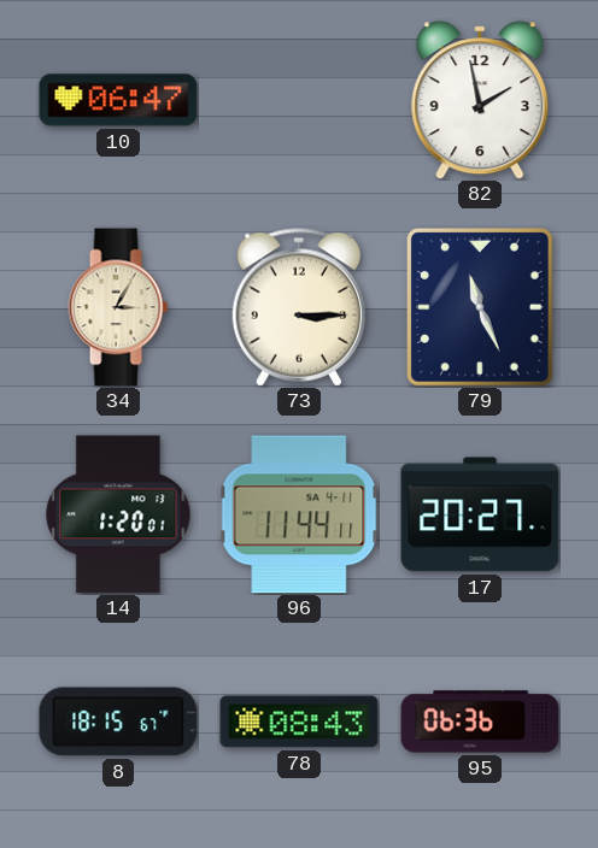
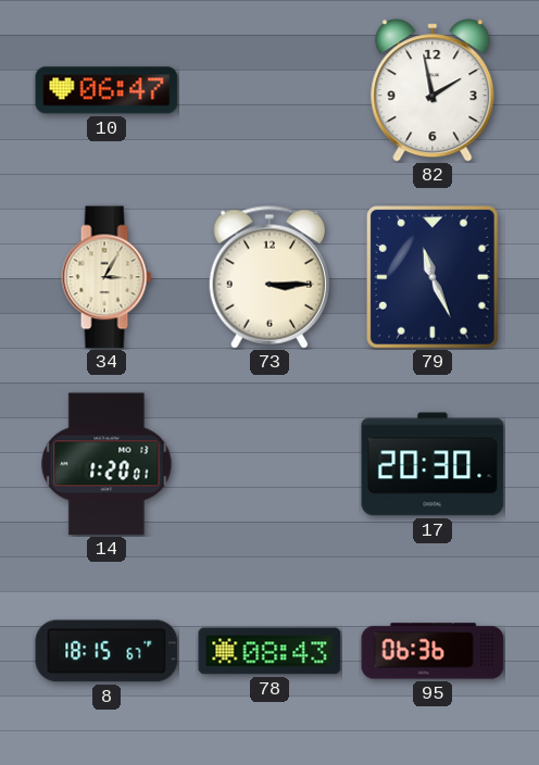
96: 11:44 -> none (299, 514)
17: 20:27 -> 20:30 (433, 464)
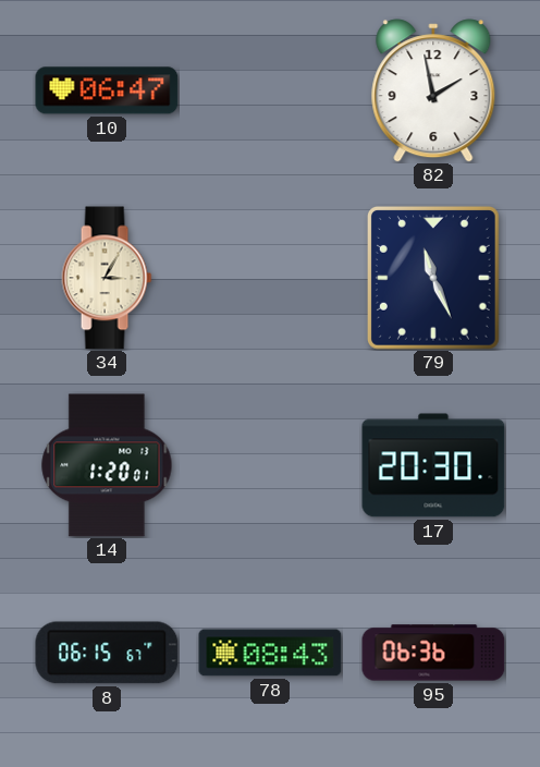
73: 3:15 -> none (268, 277)
8: 18:15 -> 06:15 (107, 653)
